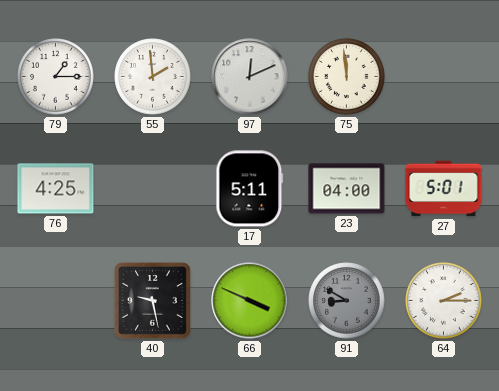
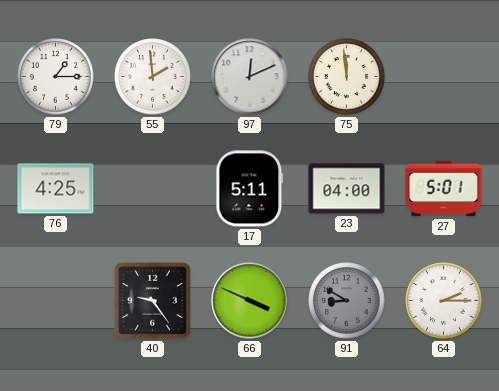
40: 9:28 -> 9:24 (152, 300)
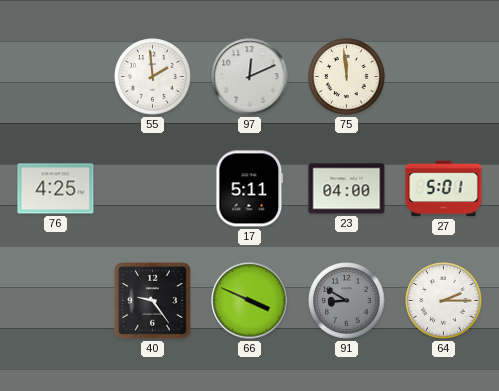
79: 1:15 -> none (56, 77)
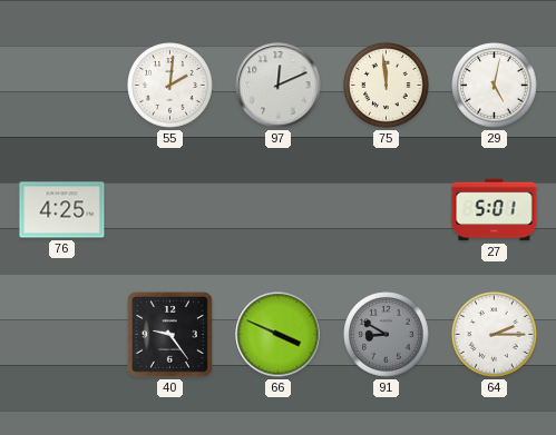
55: 1:59 -> 2:01 (170, 86)
29: none -> 5:02 (495, 86)
17: 5:11 -> none (250, 189)
23: 04:00 -> none (347, 189)
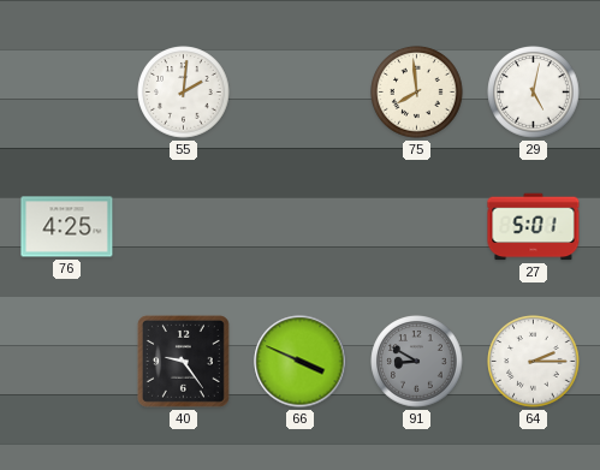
97: 12:11 -> none (279, 86)
75: 11:59 -> 7:59 (417, 93)
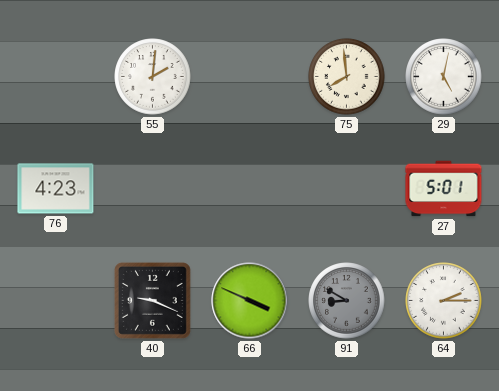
76: 4:25 -> 4:23 (56, 189)
40: 9:24 -> 9:19 (152, 300)
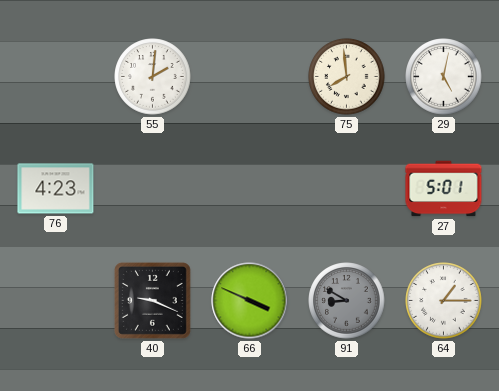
64: 2:15 -> 1:15 (444, 301)
